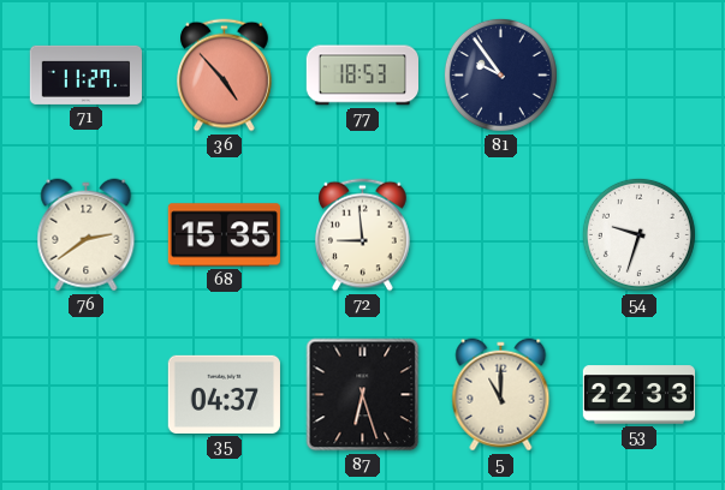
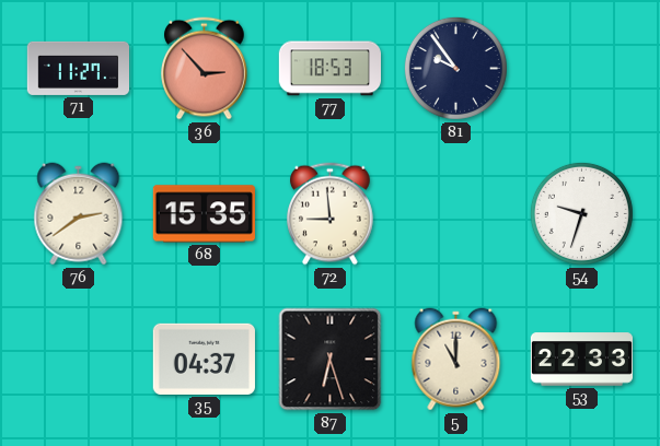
36: 4:53 -> 2:53 (205, 69)
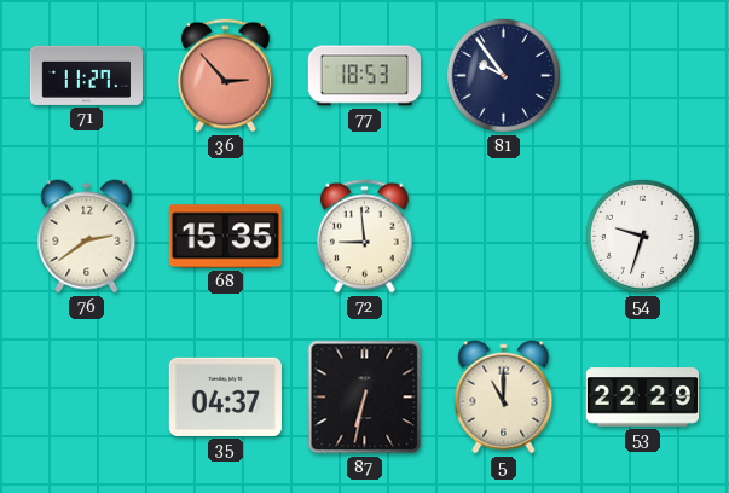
87: 6:27 -> 6:32 (365, 398)
53: 22:33 -> 22:29 (642, 398)
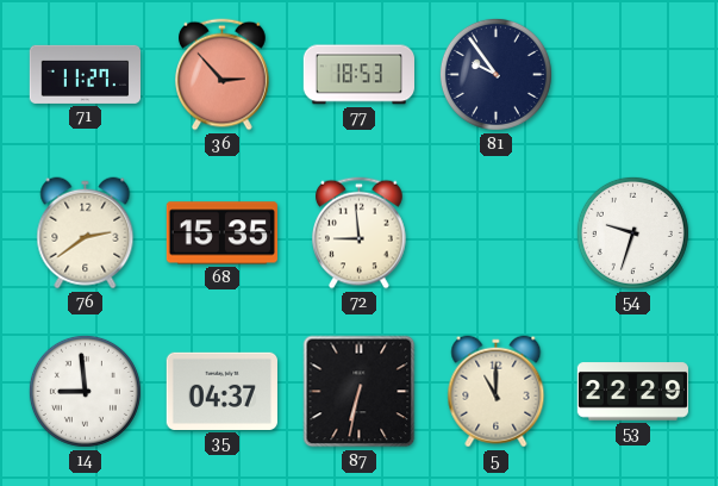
14: none -> 8:59 (85, 391)
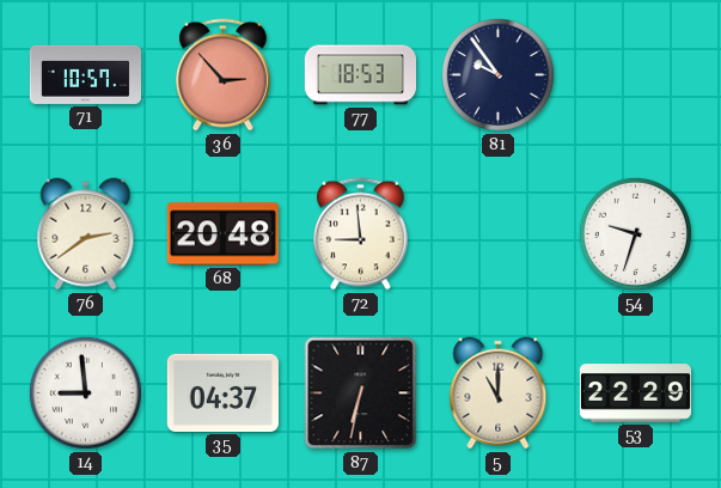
71: 11:27 -> 10:57 (85, 74)
68: 15:35 -> 20:48 (222, 234)
